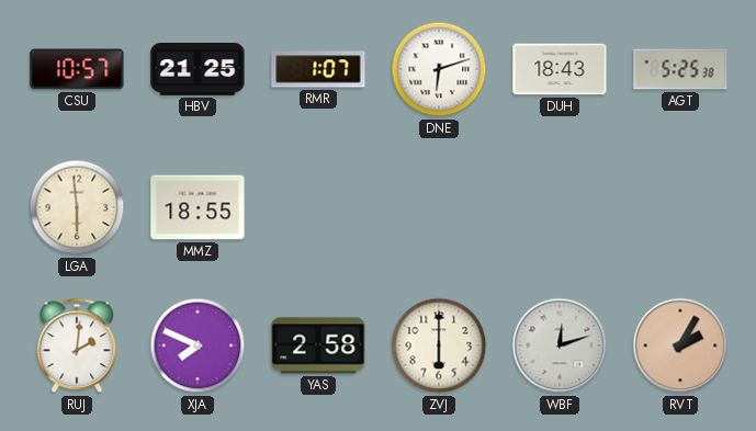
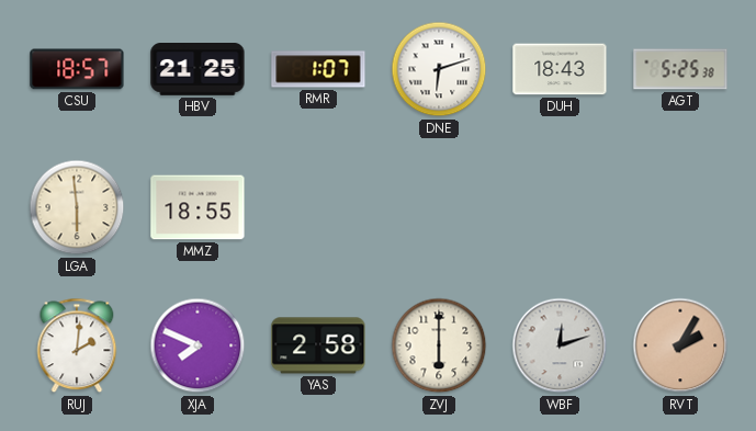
CSU: 10:57 -> 18:57 (77, 69)
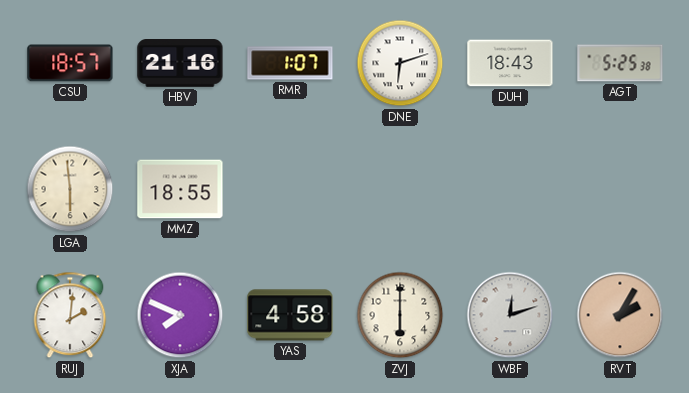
HBV: 21:25 -> 21:16 (180, 64)
YAS: 2:58 -> 4:58 (290, 315)
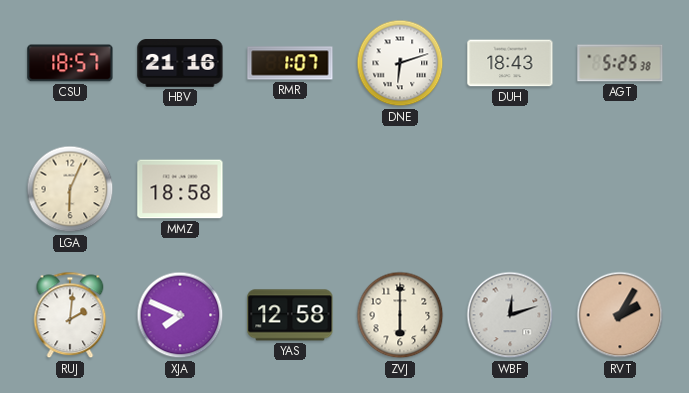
LGA: 5:59 -> 6:04 (70, 189)
MMZ: 18:55 -> 18:58 (180, 189)
YAS: 4:58 -> 12:58 (290, 315)
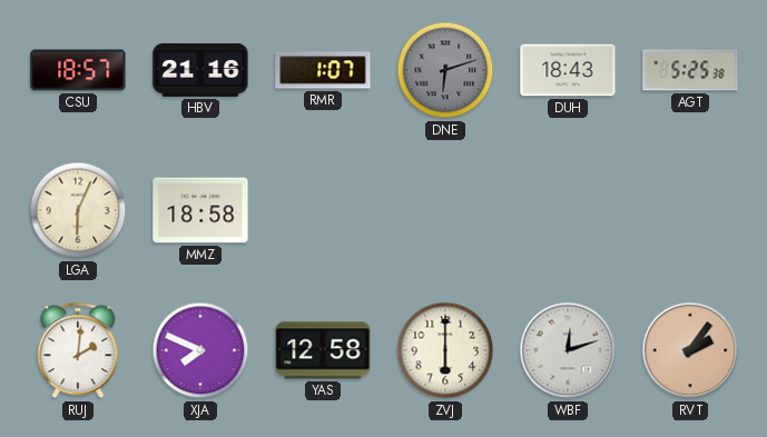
DNE dial: white -> grey (445, 70)
RVT: 2:05 -> 2:06 (690, 350)
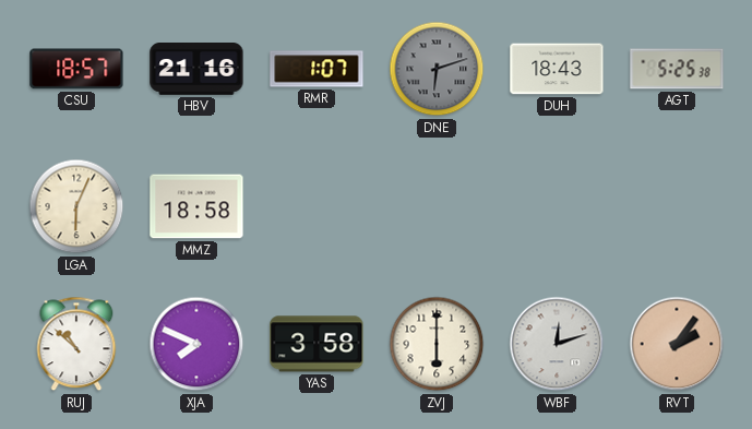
RUJ: 2:01 -> 10:52 (76, 344)
YAS: 12:58 -> 3:58 (317, 344)
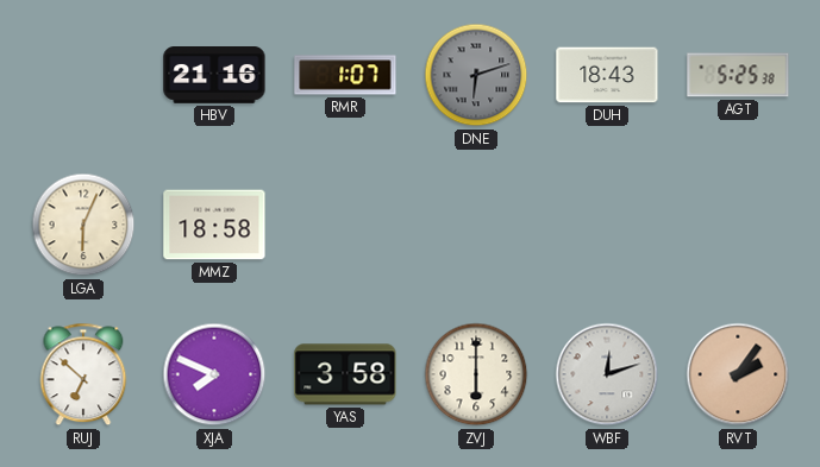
CSU: 18:57 -> none (76, 69)
RUJ: 10:52 -> 6:52 (83, 374)
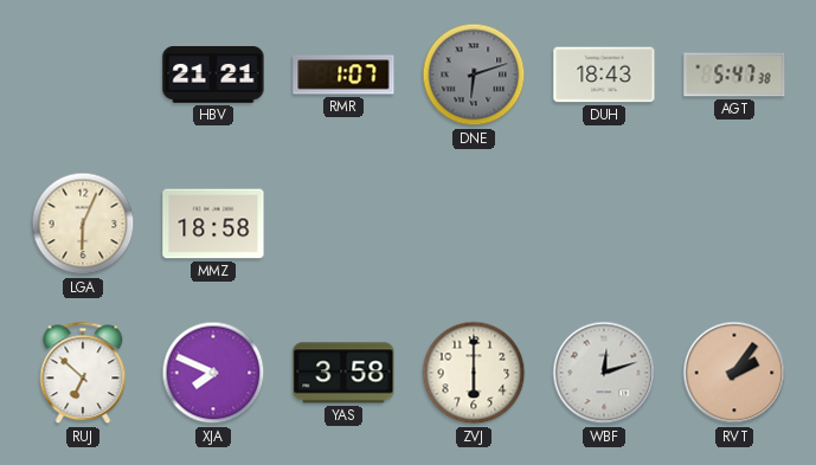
HBV: 21:16 -> 21:21 (213, 76)
AGT: 5:25 -> 5:47 (734, 75)
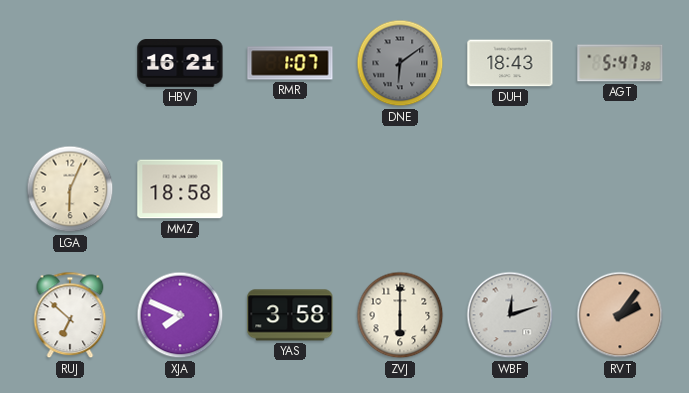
HBV: 21:21 -> 16:21 (180, 64)
DNE: 6:12 -> 6:09 (400, 63)
